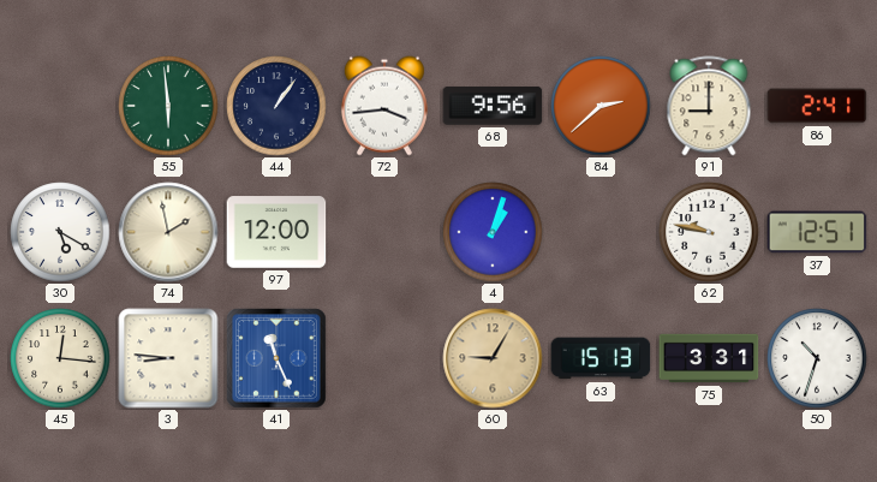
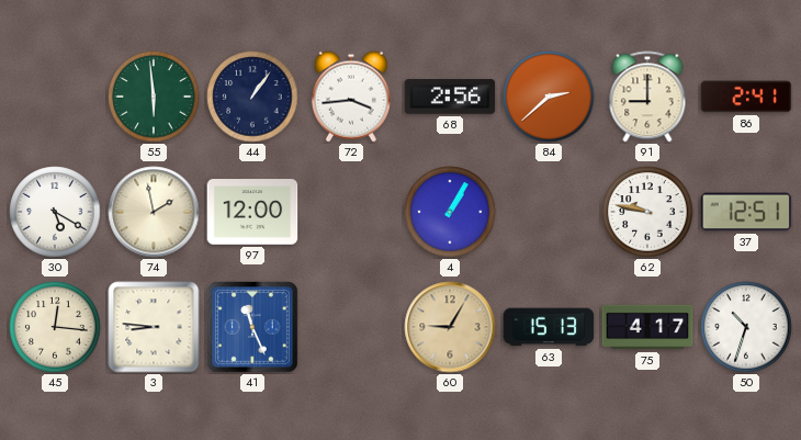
68: 9:56 -> 2:56 (450, 97)
4: 1:03 -> 1:05 (450, 212)
75: 3:31 -> 4:17 (647, 327)
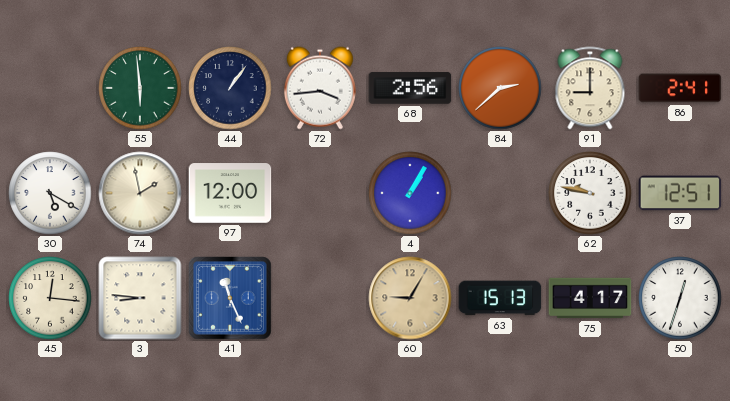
50: 10:33 -> 12:33 (680, 298)
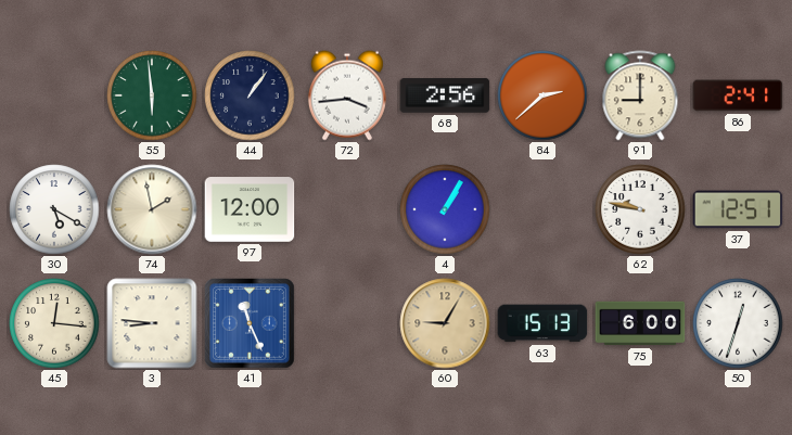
75: 4:17 -> 6:00 (640, 323)
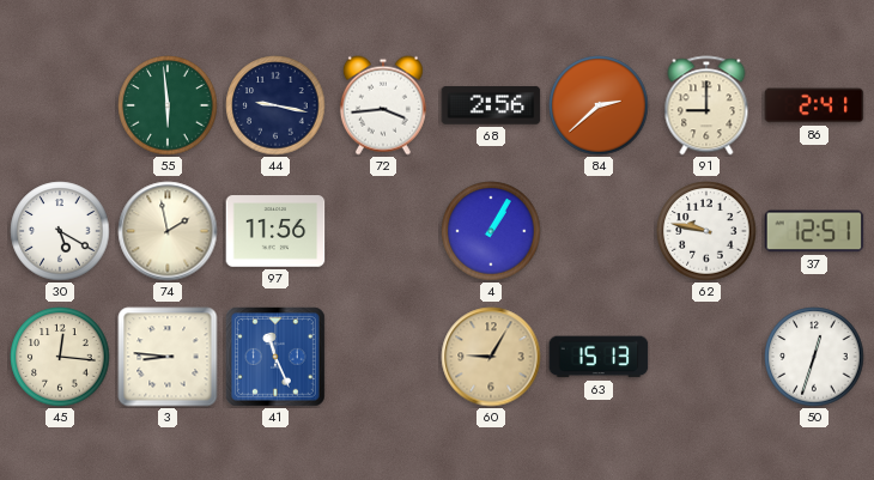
44: 1:06 -> 9:17 (275, 105)
97: 12:00 -> 11:56 (275, 231)
75: 6:00 -> none (640, 323)
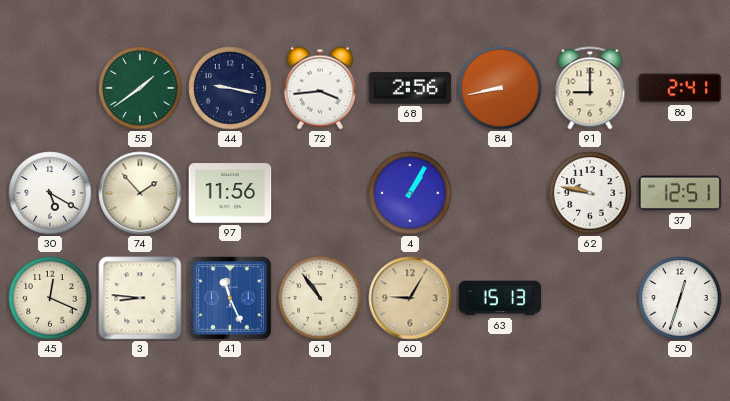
55: 5:59 -> 1:39 (140, 88)
84: 2:38 -> 8:43 (500, 88)
74: 1:58 -> 1:53 (140, 193)
45: 12:16 -> 12:19 (50, 298)
61: none -> 10:54 (320, 298)
